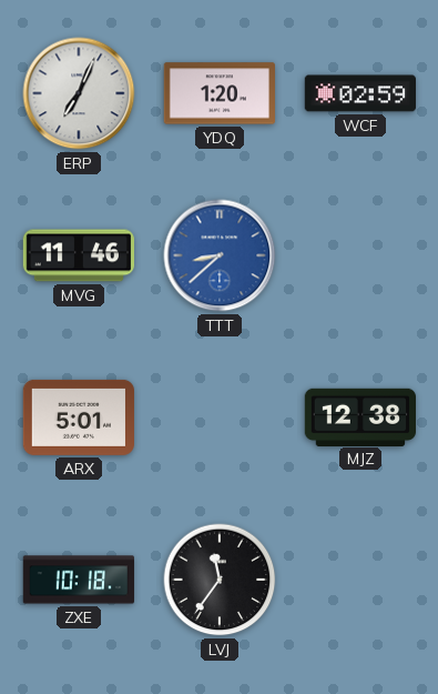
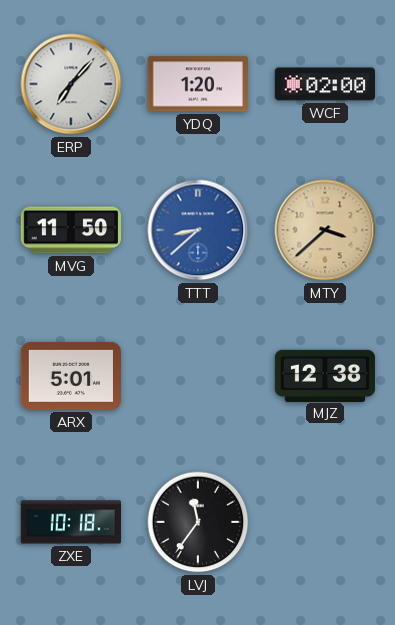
ERP: 7:04 -> 7:07 (71, 84)
WCF: 02:59 -> 02:00 (324, 84)
MVG: 11:46 -> 11:50 (70, 230)
MTY: none -> 3:38 (325, 230)
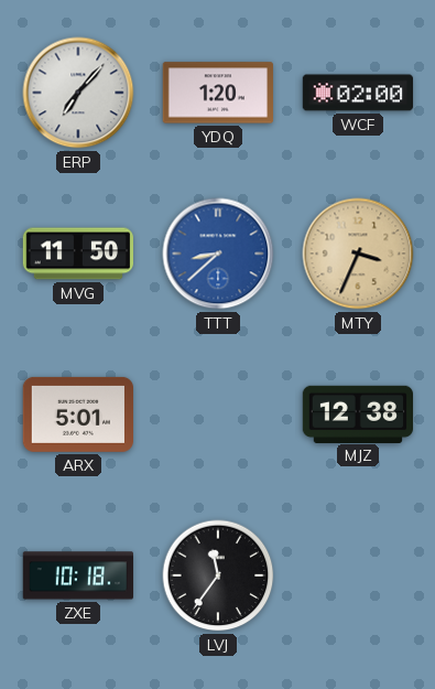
MTY: 3:38 -> 3:34 (358, 254)
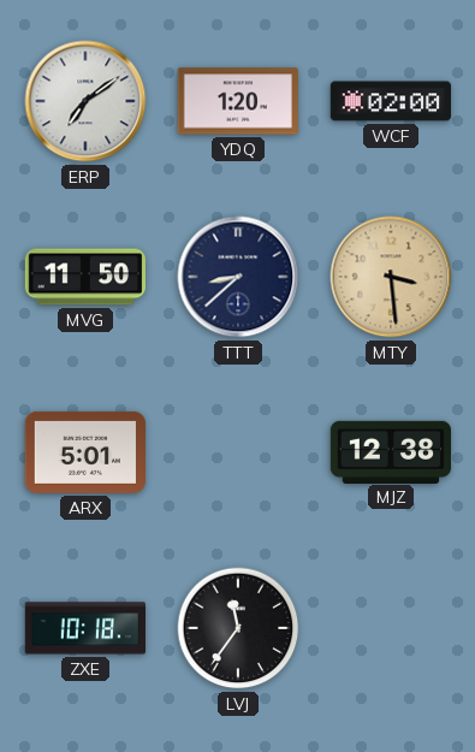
ERP: 7:07 -> 7:09 (85, 101)
TTT dial: blue -> navy (238, 277)
MTY: 3:34 -> 3:29 (391, 277)
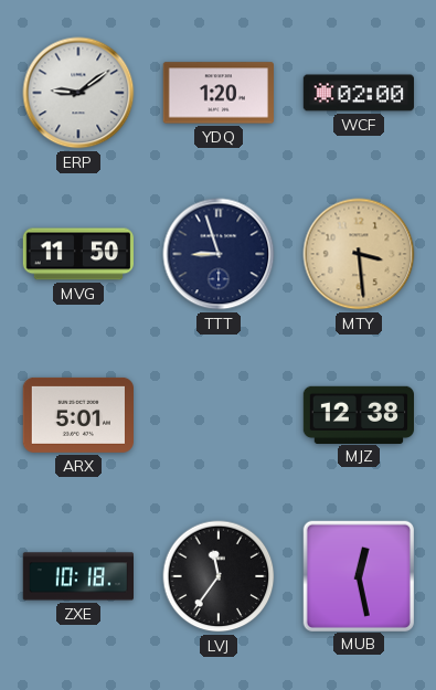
ERP: 7:09 -> 9:09 (78, 93)
TTT: 8:38 -> 8:57 (219, 254)
MUB: none -> 12:28 (358, 575)
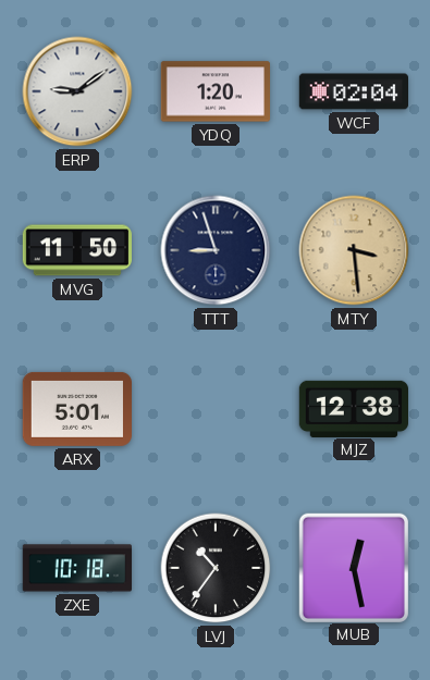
WCF: 02:00 -> 02:04 (353, 91)
LVJ: 11:36 -> 10:36 (216, 568)
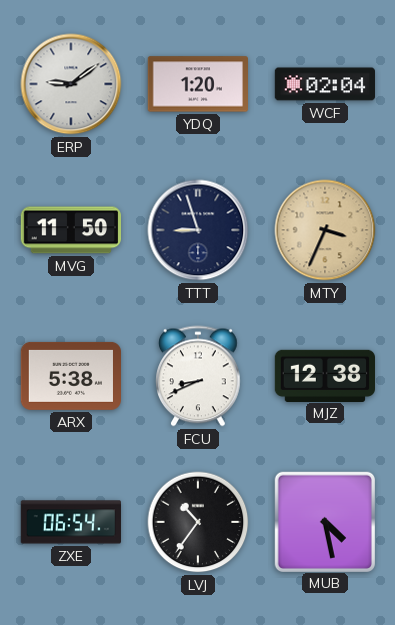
MTY: 3:29 -> 3:34 (325, 230)
ARX: 5:01 -> 5:38 (70, 376)
FCU: none -> 8:41 (199, 376)
ZXE: 10:18 -> 06:54 (70, 522)
MUB: 12:28 -> 4:28 (324, 521)
